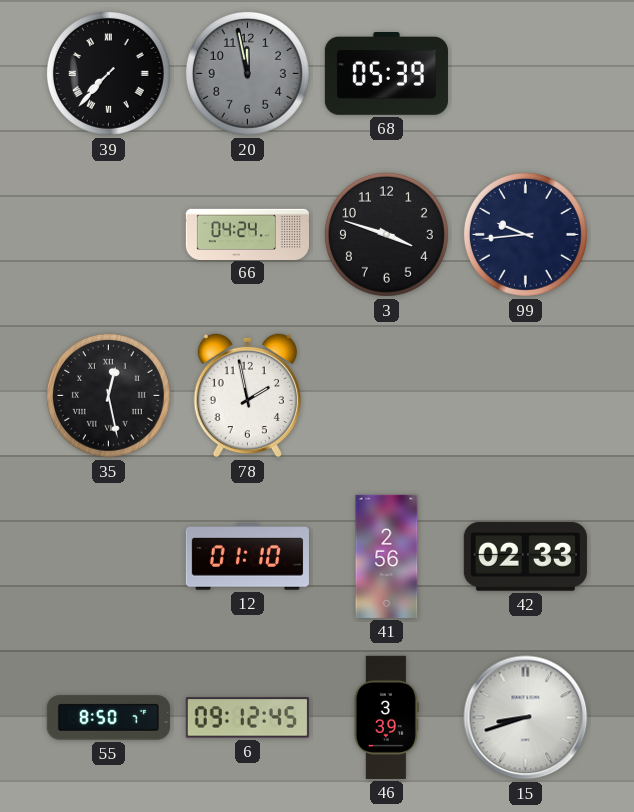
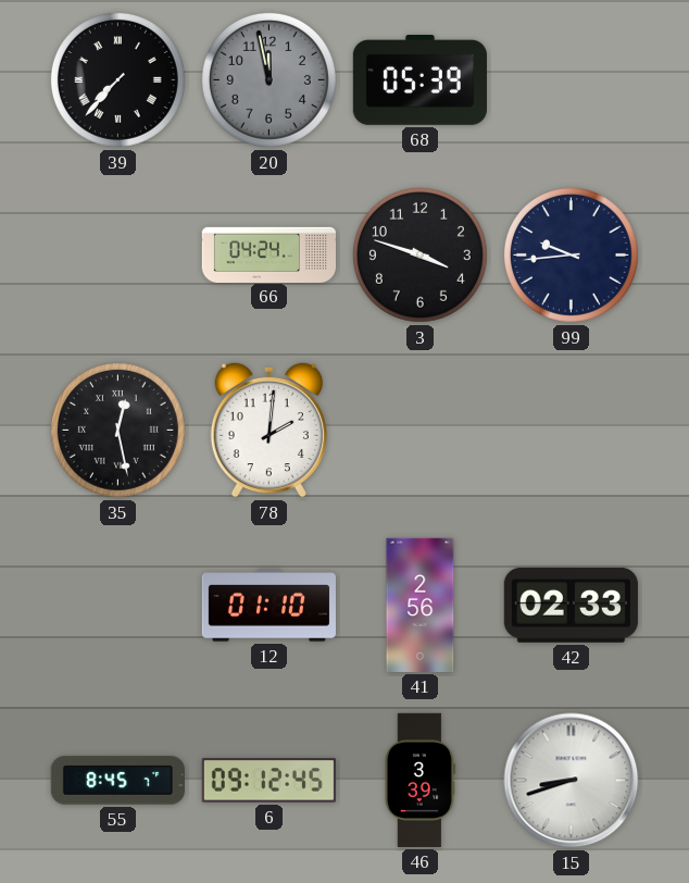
78: 1:58 -> 2:01 (268, 430)
55: 8:50 -> 8:45 (117, 781)
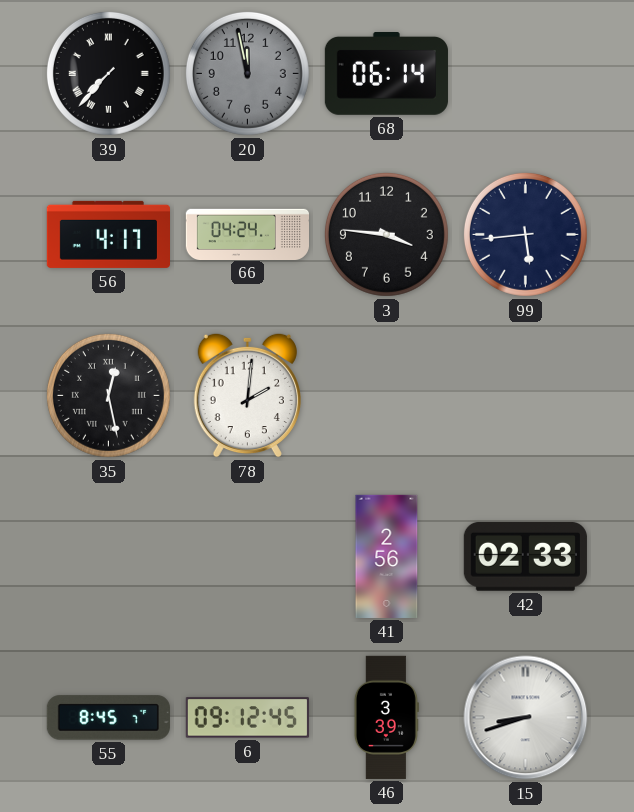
68: 05:39 -> 06:14 (386, 74)
56: none -> 4:17 (108, 234)
3: 3:48 -> 3:46 (386, 234)
99: 9:44 -> 5:44 (525, 234)
12: 01:10 -> none (268, 606)
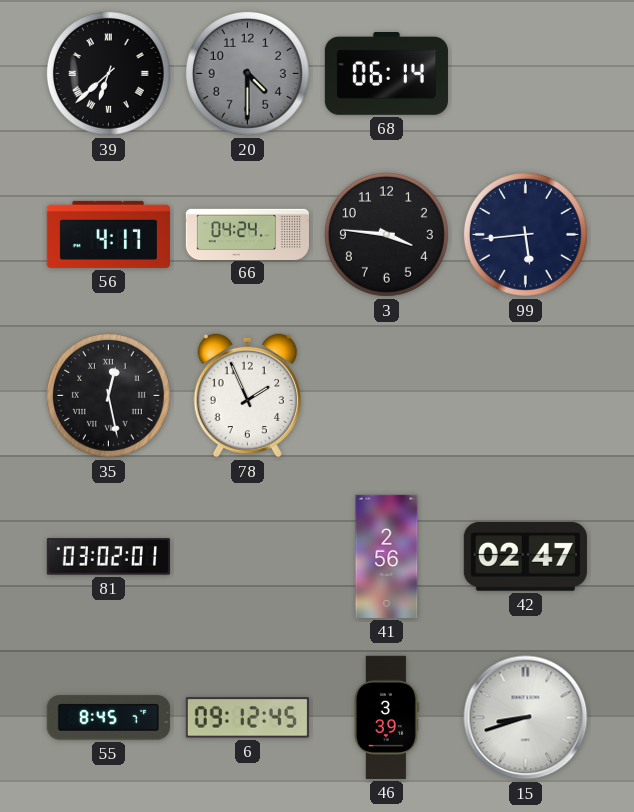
39: 7:37 -> 6:38 (108, 73)
20: 11:58 -> 4:30 (247, 73)
78: 2:01 -> 1:56 (247, 395)
81: none -> 03:02 (108, 557)
42: 02:33 -> 02:47 (525, 556)
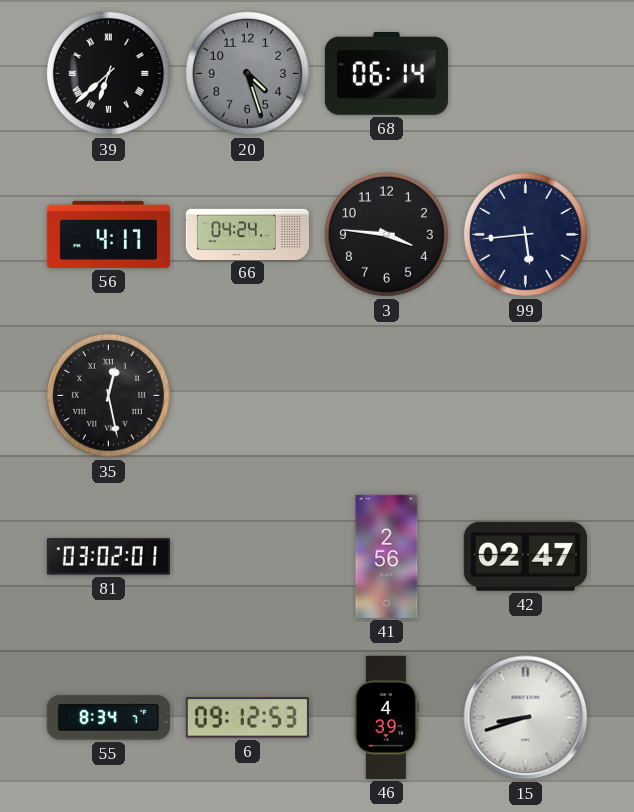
20: 4:30 -> 4:27 (247, 73)
78: 1:56 -> none (247, 395)
55: 8:45 -> 8:34 (108, 718)
6: 09:12:45 -> 09:12:53 (247, 718)
46: 3:39 -> 4:39 (386, 717)
